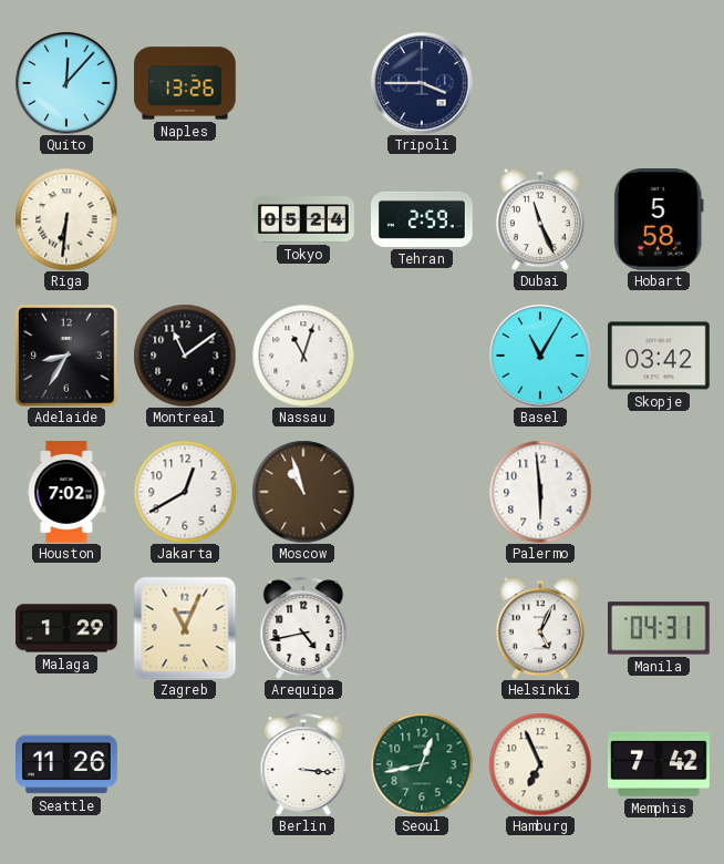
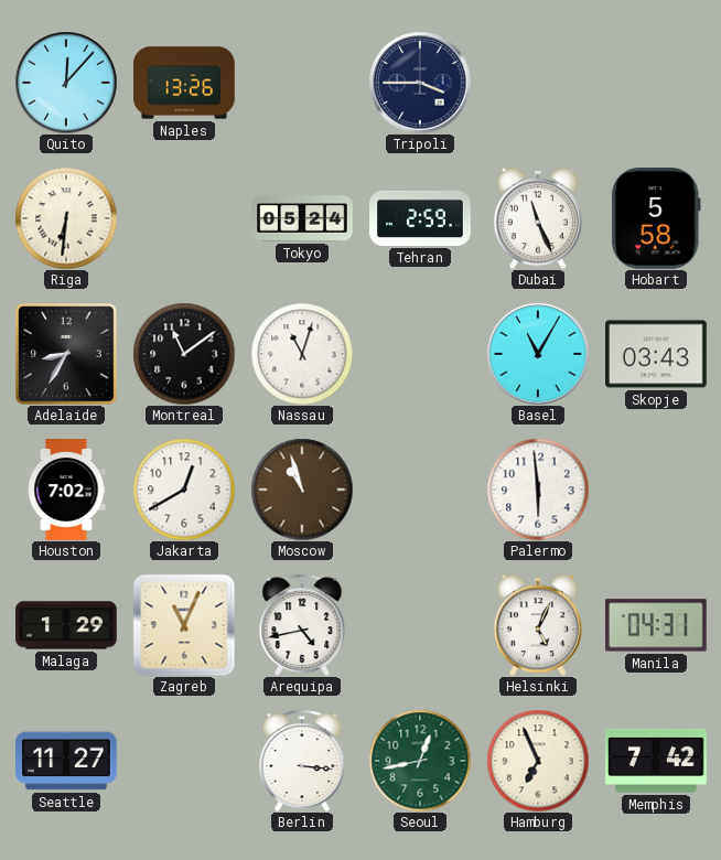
Skopje: 03:42 -> 03:43 (656, 354)
Seattle: 11:26 -> 11:27 (66, 761)
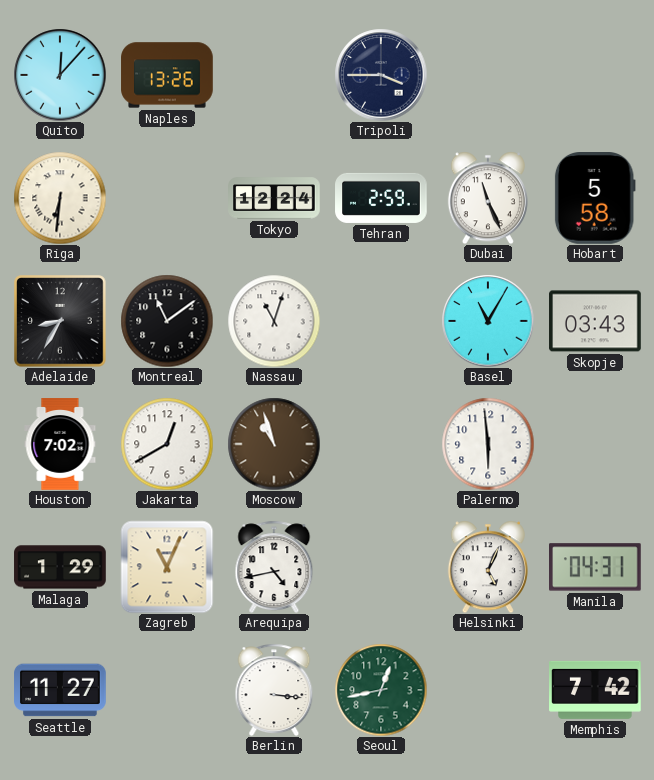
Tokyo: 05:24 -> 12:24 (274, 198)
Hamburg: 6:56 -> none (538, 761)
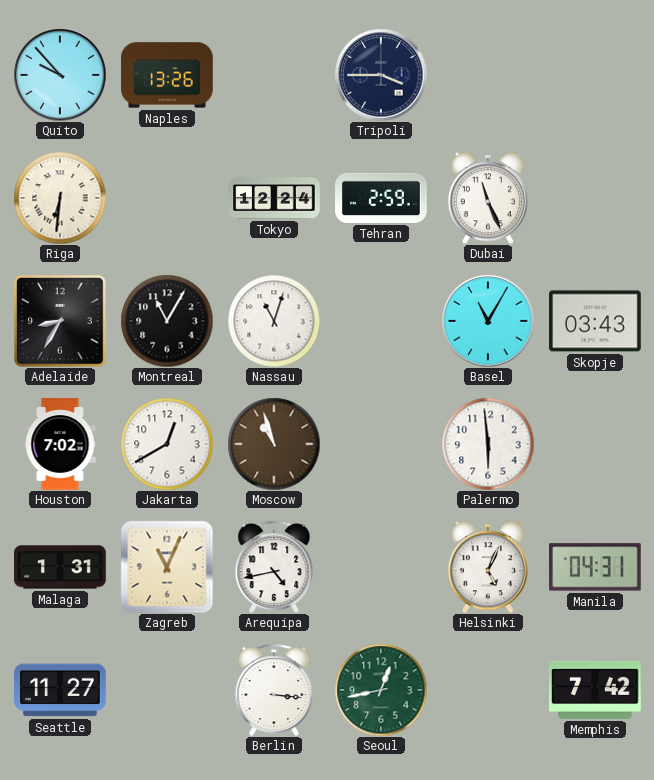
Quito: 12:07 -> 9:53 (60, 75)
Hobart: 5:58 -> none (595, 199)
Montreal: 11:09 -> 11:05 (167, 321)
Malaga: 1:29 -> 1:31 (60, 567)
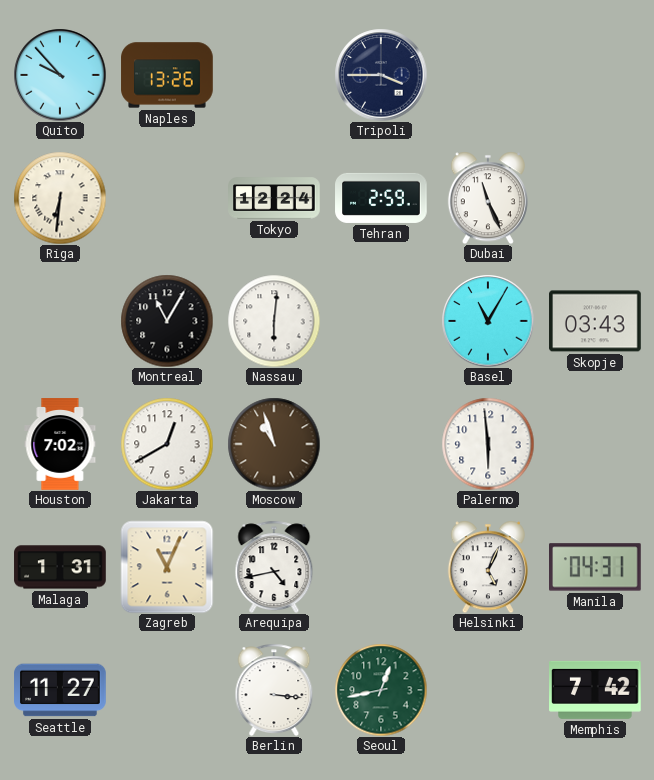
Adelaide: 8:35 -> none (60, 321)
Nassau: 11:03 -> 6:01 (274, 321)
